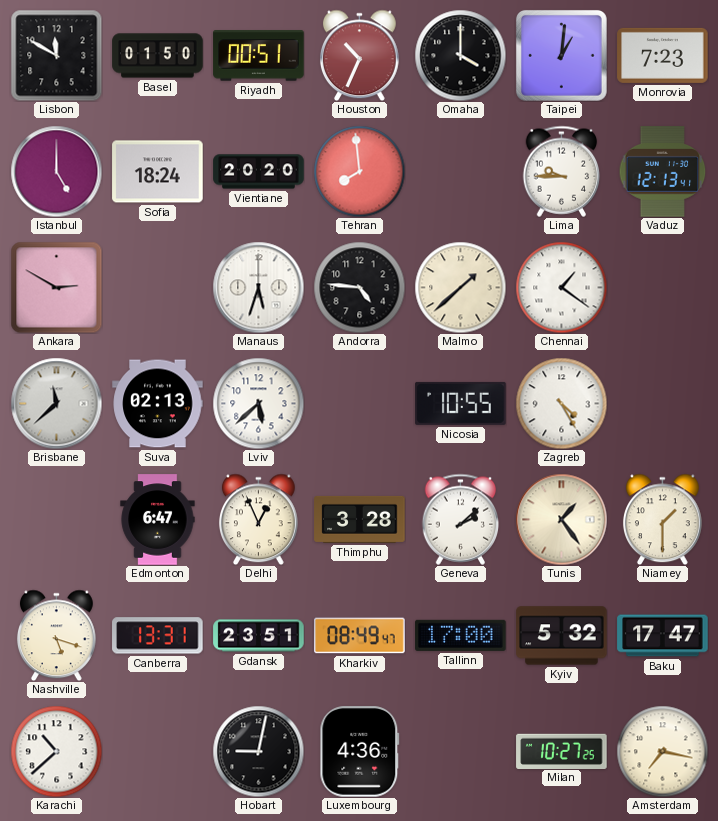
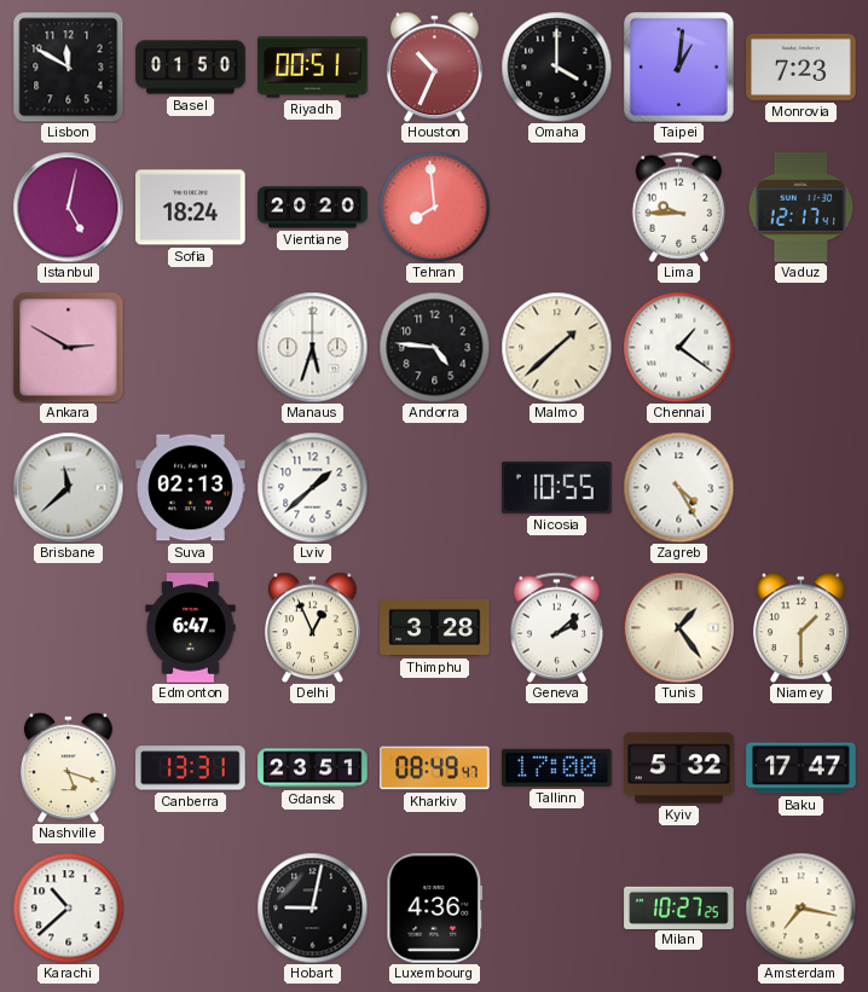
Istanbul: 5:00 -> 5:02 (68, 207)
Vaduz: 12:13 -> 12:17 (802, 208)
Lviv: 5:38 -> 1:38 (312, 487)
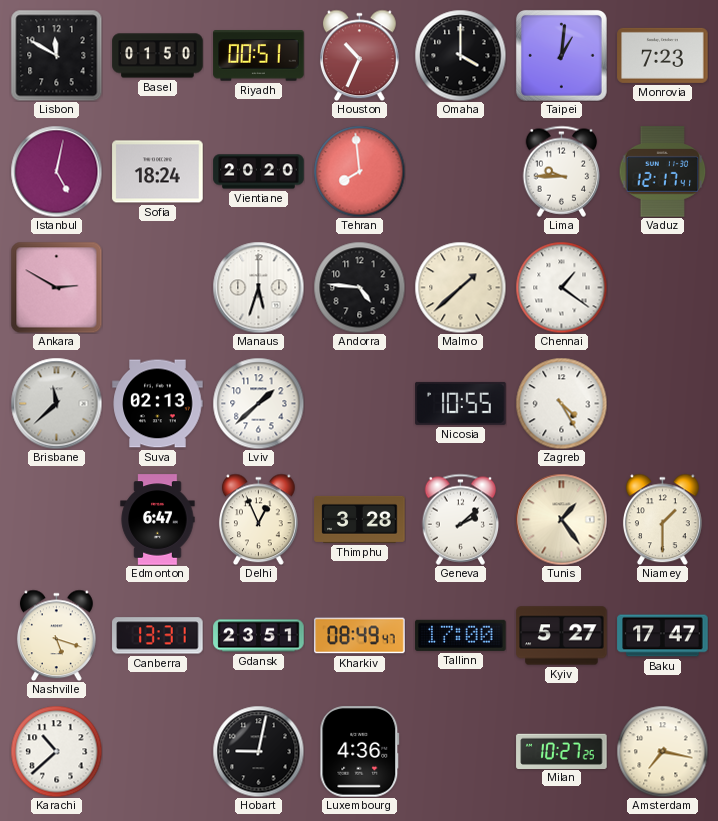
Kyiv: 5:32 -> 5:27 (562, 636)
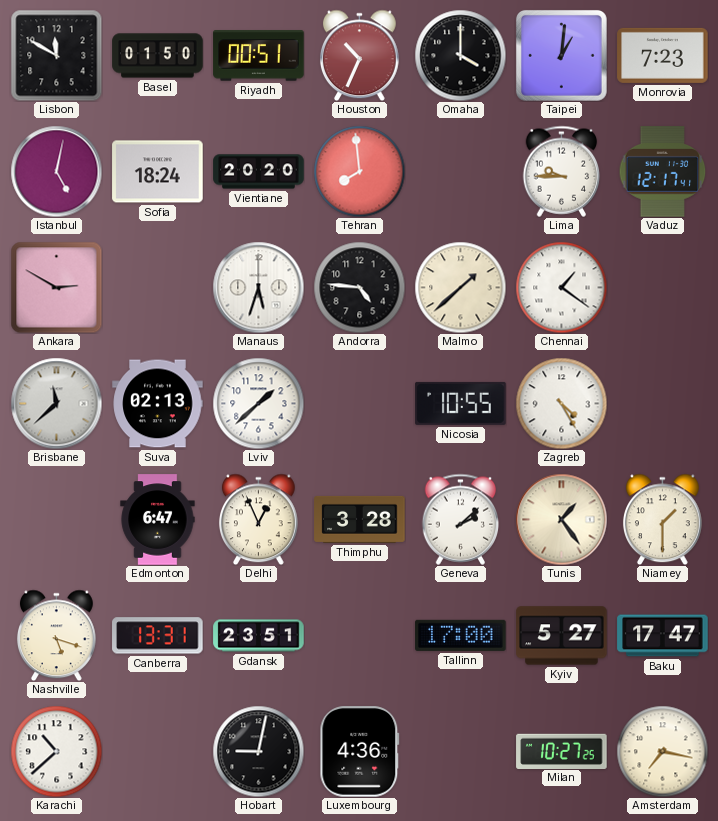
Kharkiv: 08:49 -> none (360, 636)
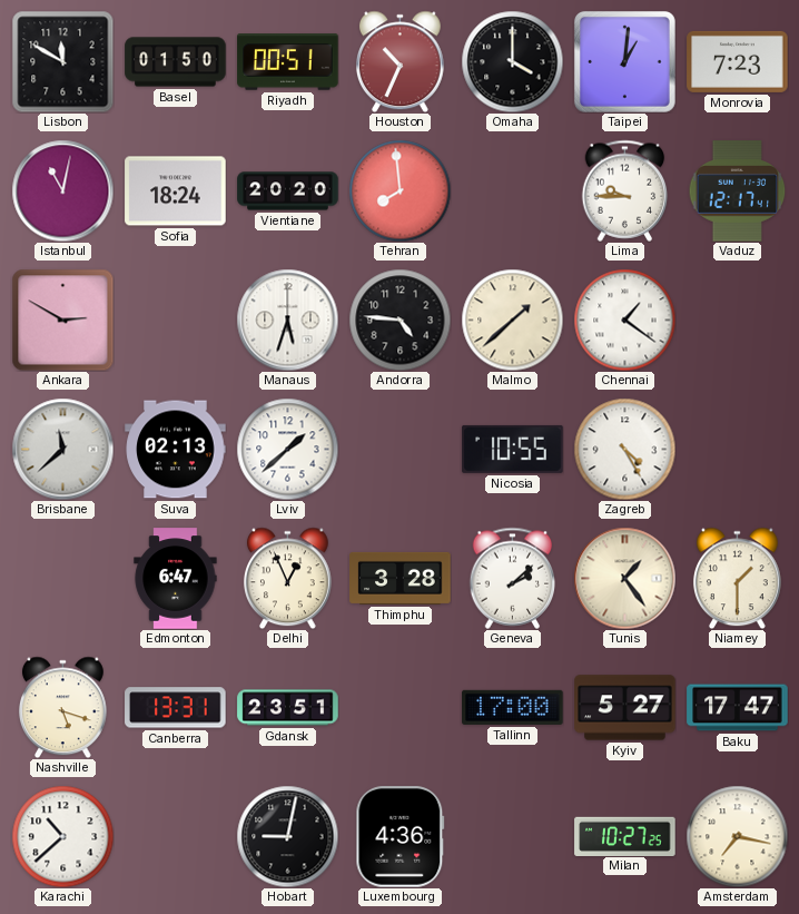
Istanbul: 5:02 -> 11:02 (62, 190)
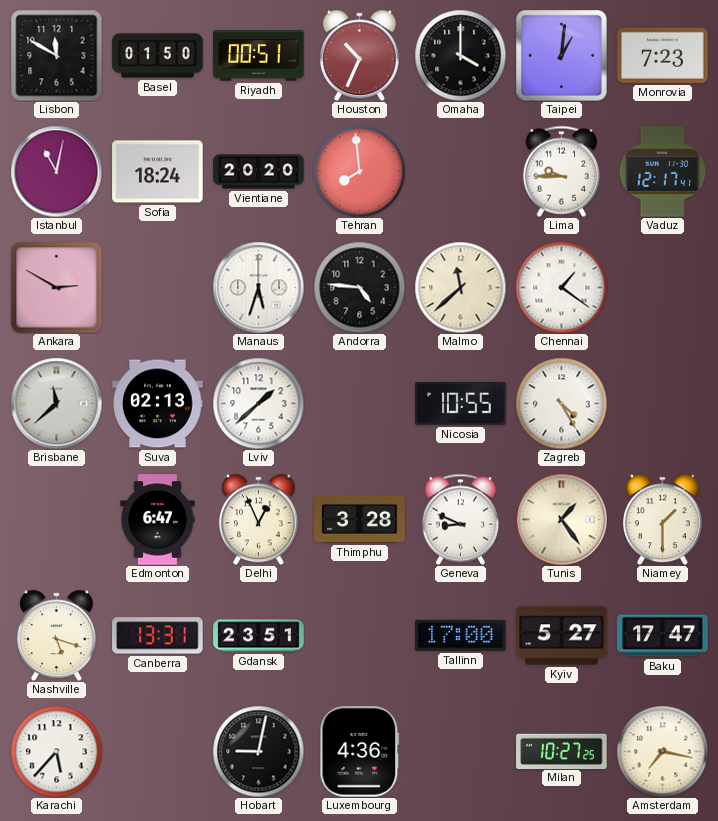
Malmo: 1:38 -> 11:38 (460, 287)
Geneva: 2:08 -> 8:49 (461, 519)
Karachi: 10:38 -> 5:37 (56, 751)
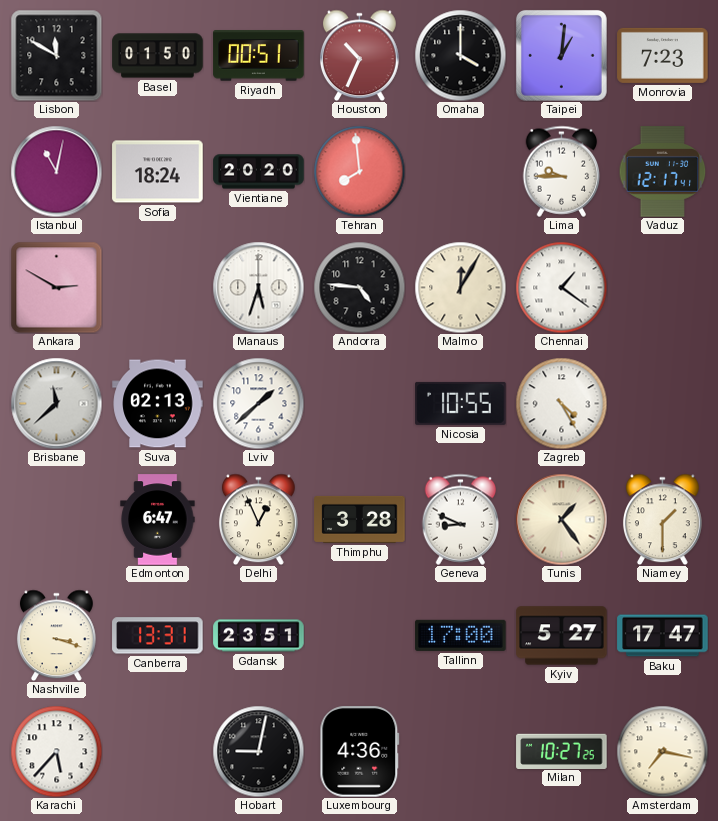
Malmo: 11:38 -> 12:05 (460, 287)
Nashville: 5:18 -> 3:18 (57, 635)
